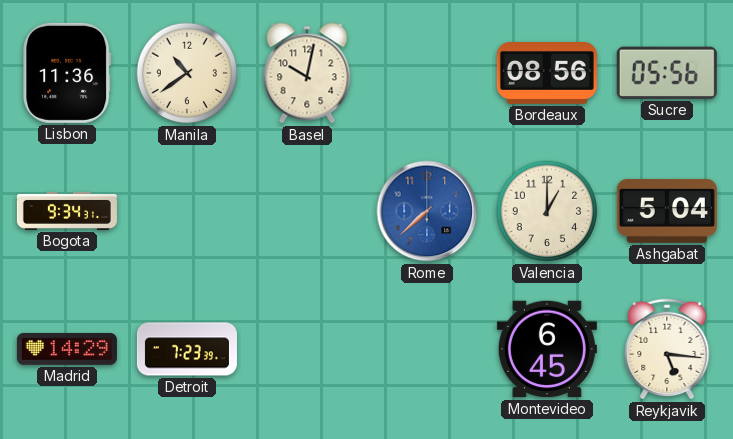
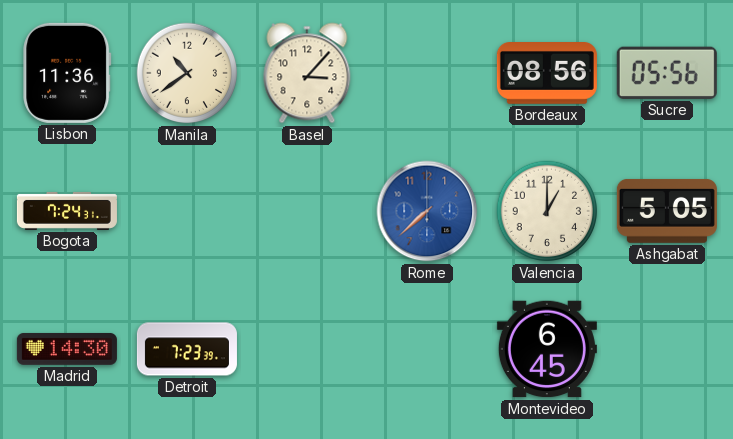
Basel: 10:02 -> 3:07 (307, 73)
Bogota: 9:34 -> 7:24 (67, 211)
Ashgabat: 5:04 -> 5:05 (667, 211)
Madrid: 14:29 -> 14:30 (67, 349)
Reykjavik: 5:16 -> none (667, 349)
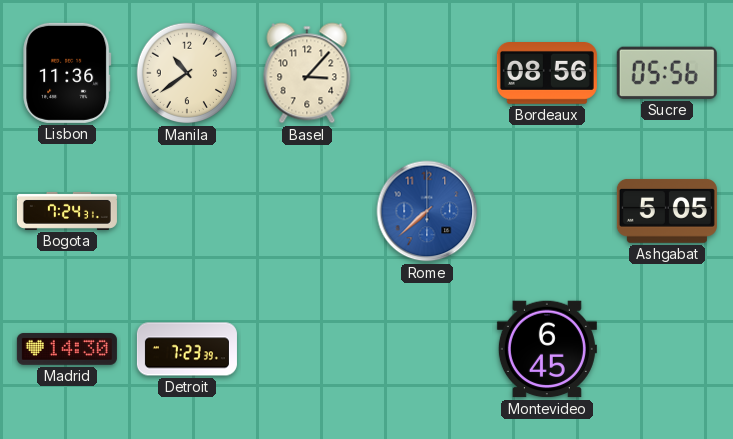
Valencia: 1:00 -> none (547, 211)
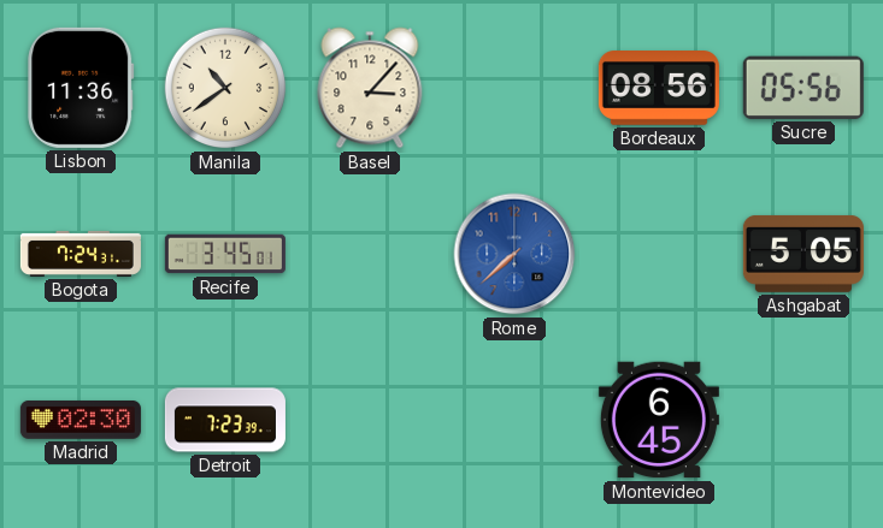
Recife: none -> 3:45 (225, 254)
Madrid: 14:30 -> 02:30 (81, 420)
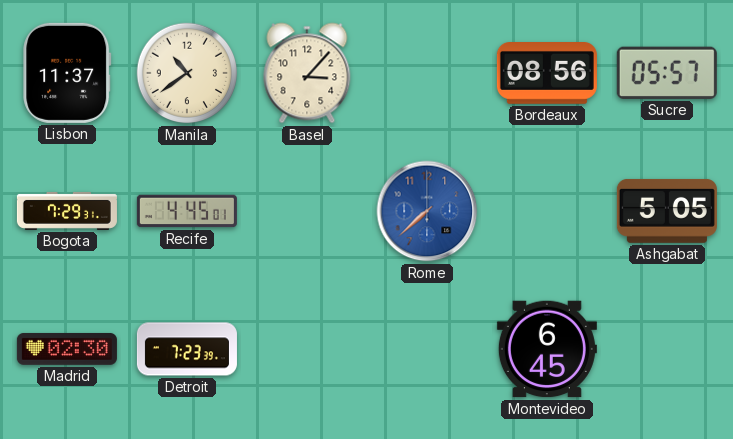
Lisbon: 11:36 -> 11:37 (67, 73)
Sucre: 05:56 -> 05:57 (667, 73)
Bogota: 7:24 -> 7:29 (67, 211)
Recife: 3:45 -> 4:45 (187, 211)
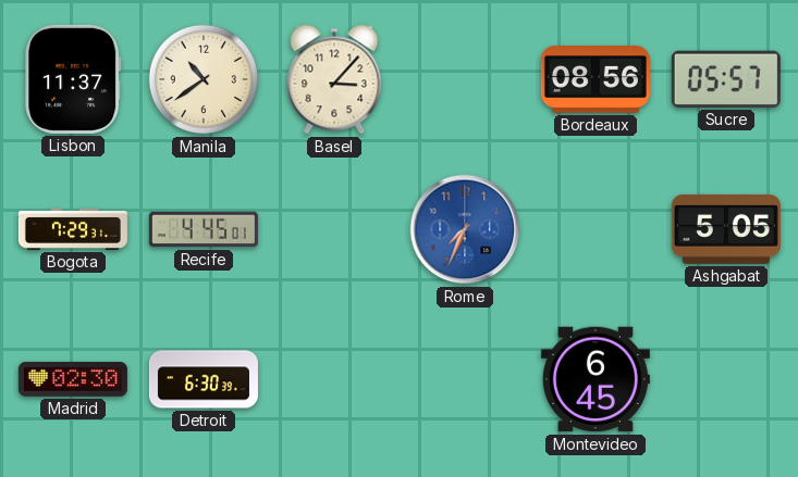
Rome: 7:38 -> 7:34 (465, 229)
Detroit: 7:23 -> 6:30 (204, 379)
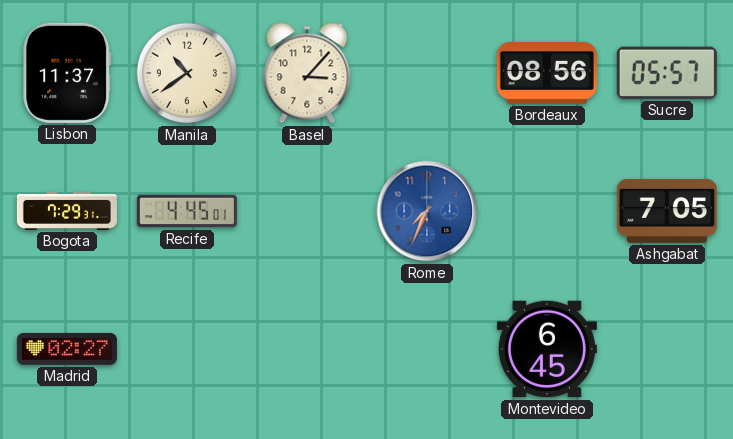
Ashgabat: 5:05 -> 7:05 (667, 211)
Madrid: 02:30 -> 02:27 (67, 349)
Detroit: 6:30 -> none (204, 379)
